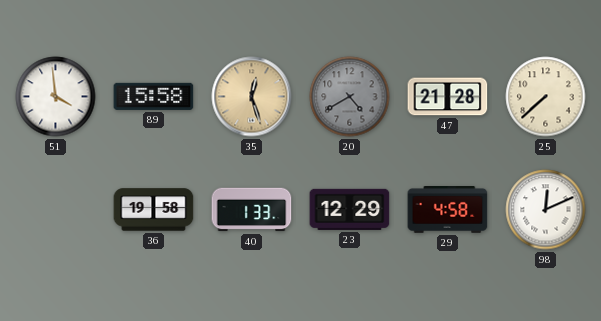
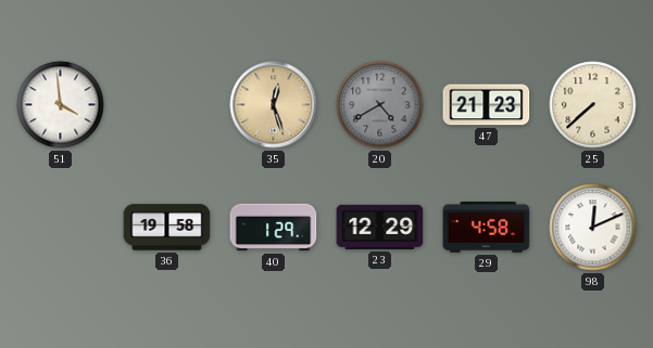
89: 15:58 -> none (154, 96)
47: 21:28 -> 21:23 (487, 105)
40: 1:33 -> 1:29 (274, 228)
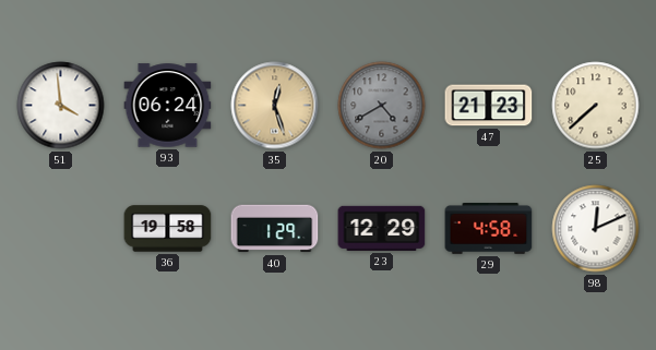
93: none -> 06:24 (168, 106)
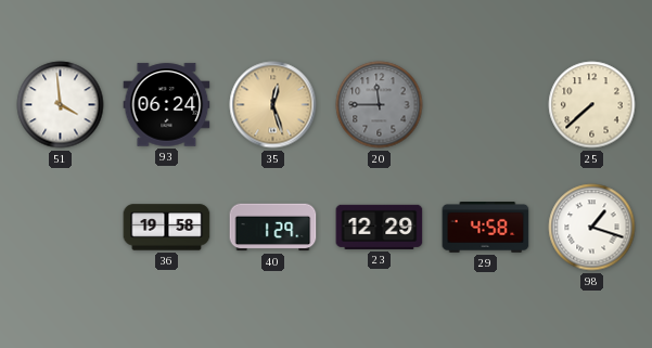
20: 4:40 -> 11:45 (380, 105)
47: 21:23 -> none (489, 106)
98: 12:11 -> 1:18 (592, 228)
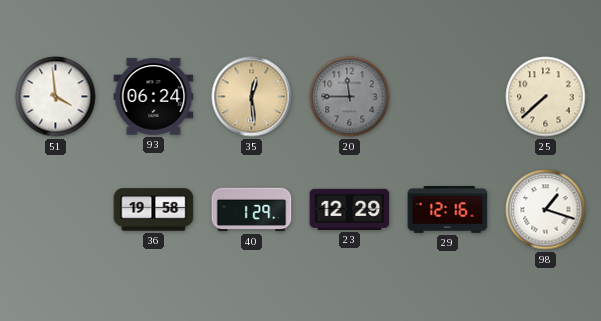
35: 12:27 -> 12:29 (252, 97)
29: 4:58 -> 12:16 (448, 210)
